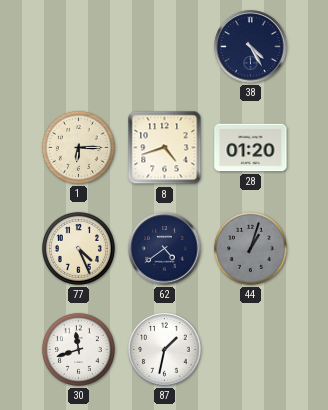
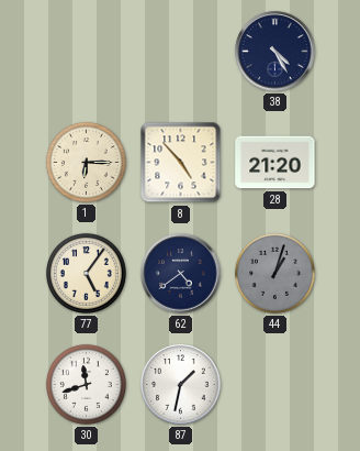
8: 4:42 -> 4:53 (181, 163)
28: 01:20 -> 21:20 (275, 163)
77: 4:26 -> 5:06 (86, 273)
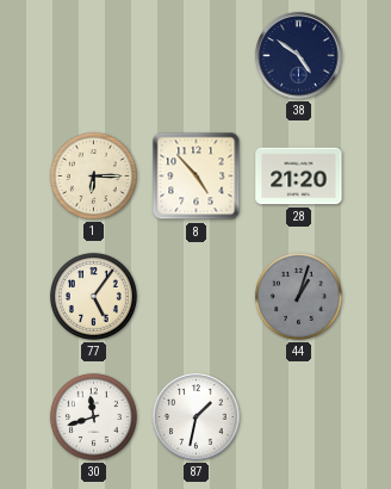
38: 4:25 -> 4:51 (299, 56)
62: 4:39 -> none (181, 274)
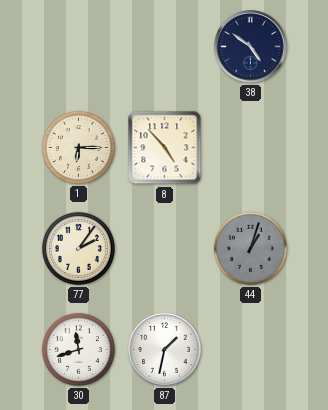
28: 21:20 -> none (299, 177)
77: 5:06 -> 2:06 (78, 248)
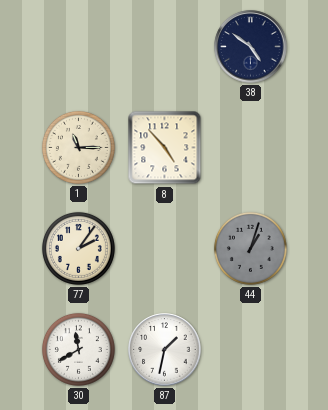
1: 6:15 -> 11:15 (78, 147)
30: 11:42 -> 11:40 (78, 349)
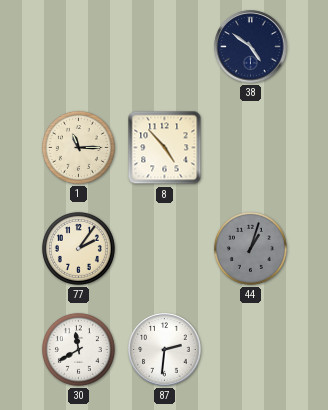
87: 1:32 -> 2:31 (165, 350)
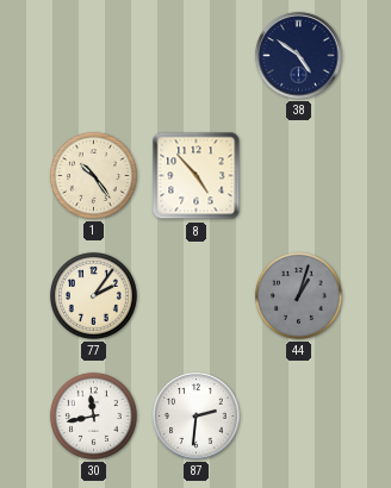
1: 11:15 -> 10:24 (93, 175)
30: 11:40 -> 11:43 (93, 415)
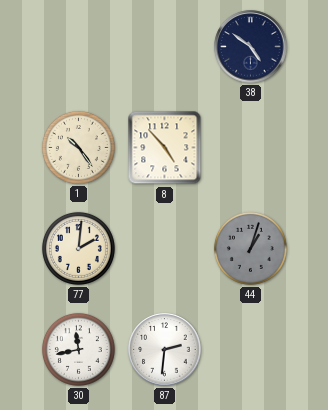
77: 2:06 -> 2:01 (78, 248)
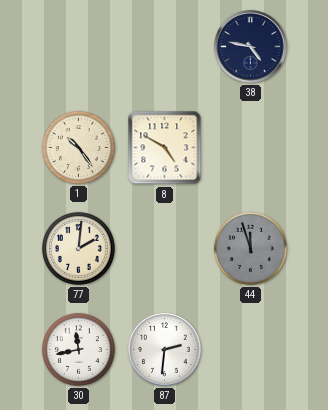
38: 4:51 -> 4:47 (251, 47)
8: 4:53 -> 4:50 (165, 148)
44: 1:03 -> 11:57 (250, 248)
